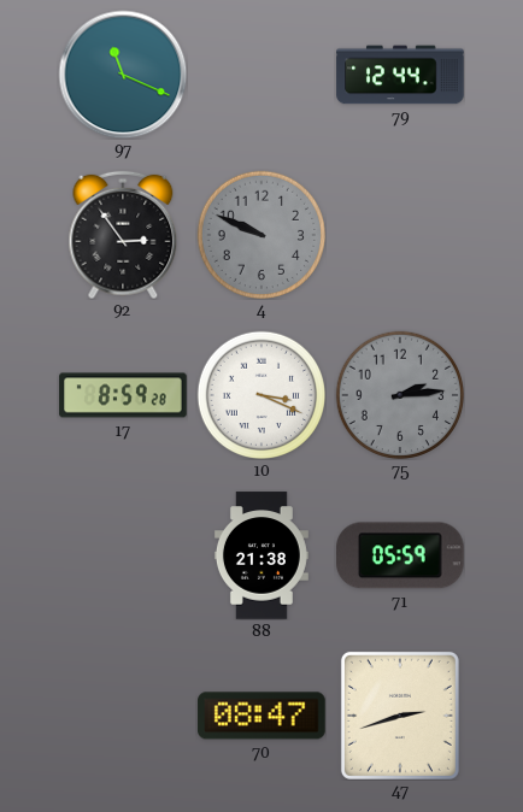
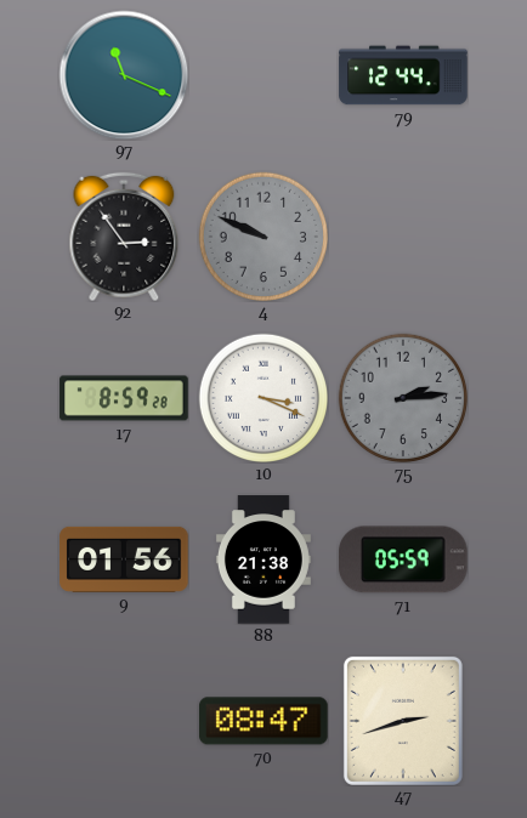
9: none -> 01:56 (124, 559)
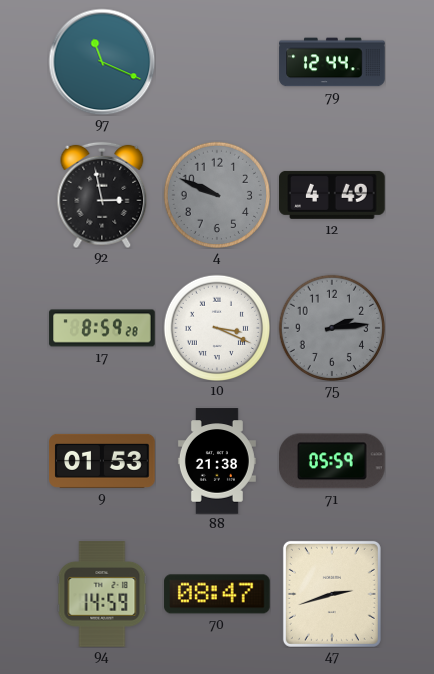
92: 2:54 -> 2:58 (102, 195)
12: none -> 4:49 (332, 195)
9: 01:56 -> 01:53 (102, 461)
94: none -> 14:59 (102, 594)
